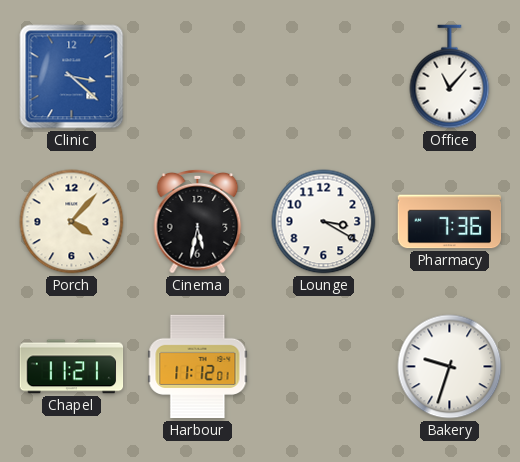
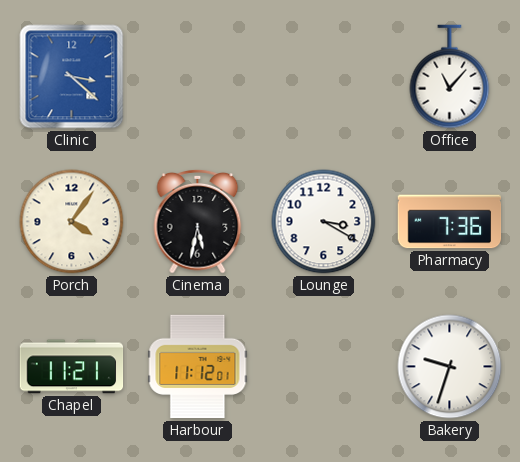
Porch: 4:07 -> 4:06 (72, 222)
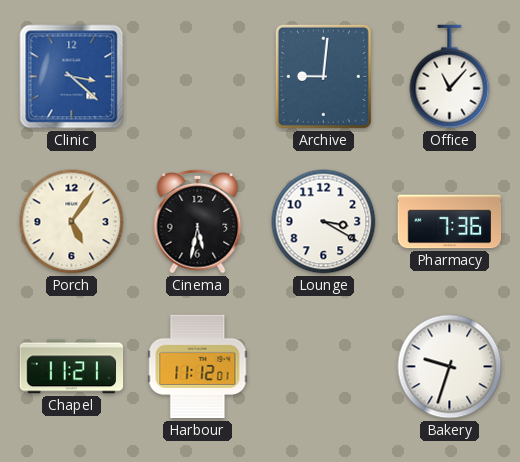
Archive: none -> 9:01 (323, 76)
Porch: 4:06 -> 5:06 (72, 222)
